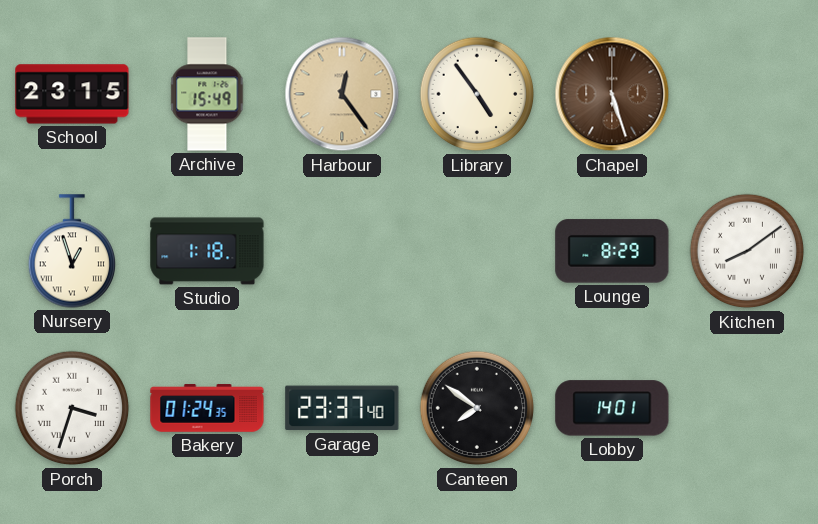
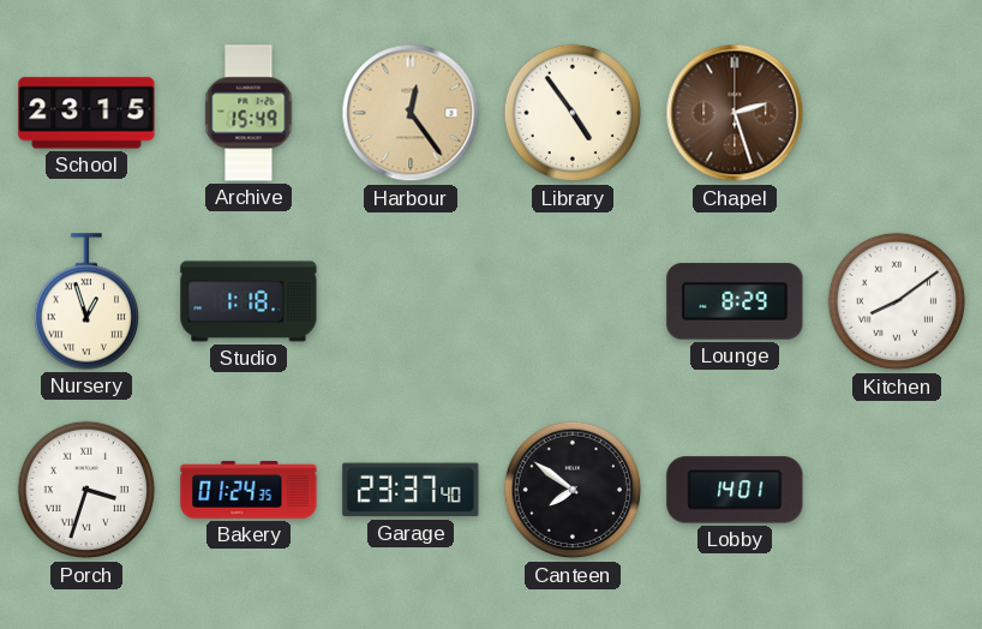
Chapel: 5:27 -> 2:27 (735, 113)
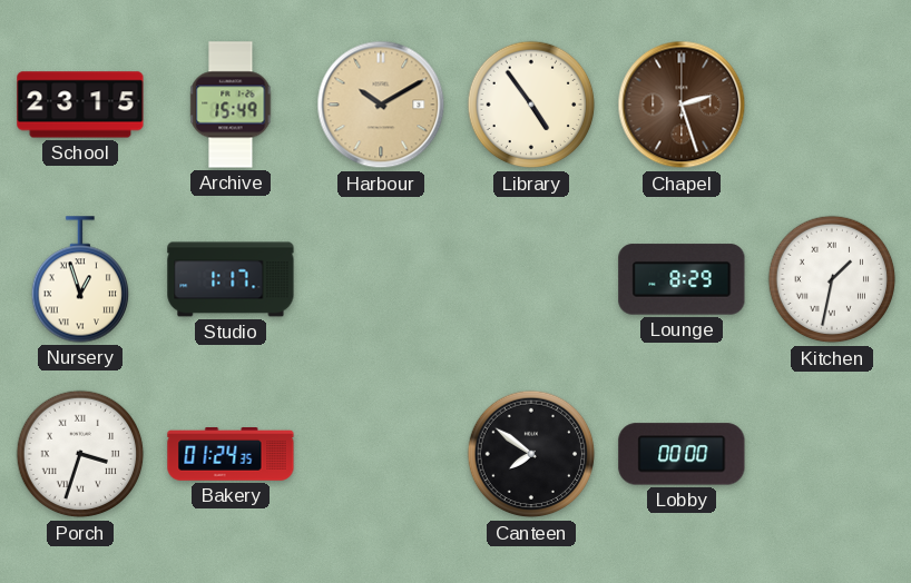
Harbour: 12:24 -> 10:10 (381, 105)
Studio: 1:18 -> 1:17 (231, 279)
Kitchen: 8:09 -> 1:32 (832, 279)
Garage: 23:37 -> none (411, 490)
Lobby: 14:01 -> 00:00 (682, 454)
